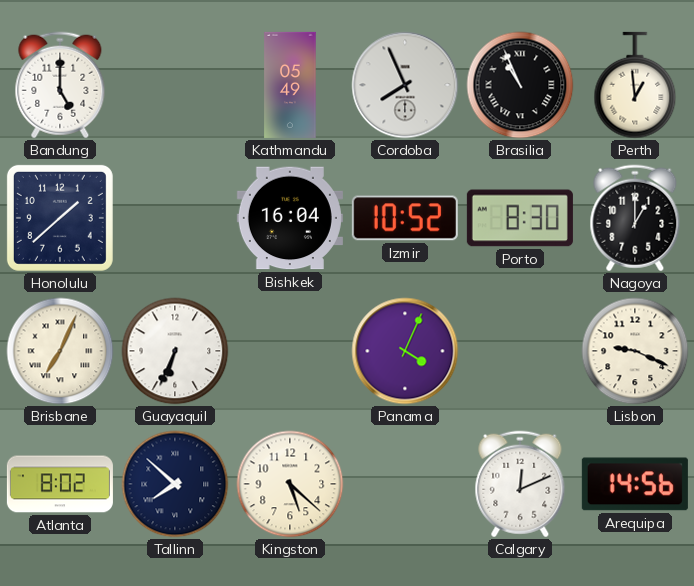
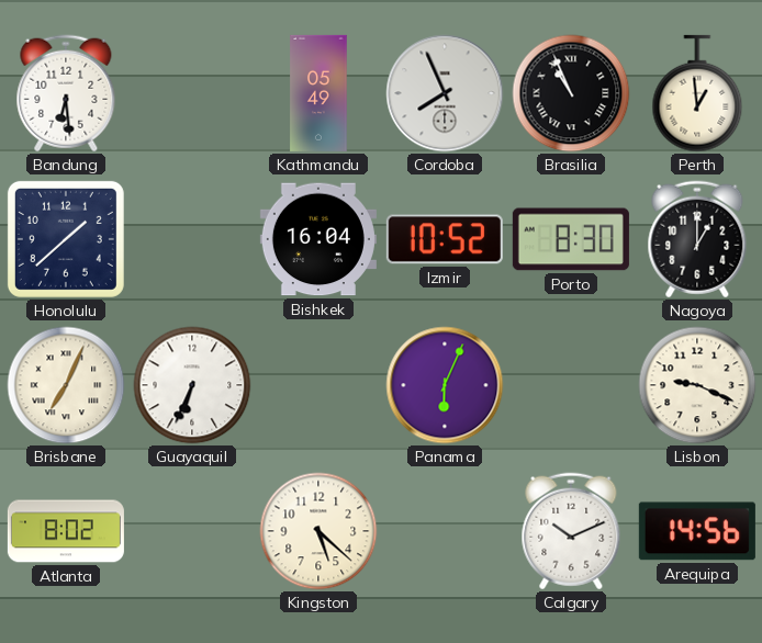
Bandung: 5:00 -> 6:29 (66, 93)
Panama: 4:04 -> 6:04 (445, 385)
Tallinn: 7:52 -> none (175, 484)
Calgary: 12:11 -> 10:11 (571, 531)
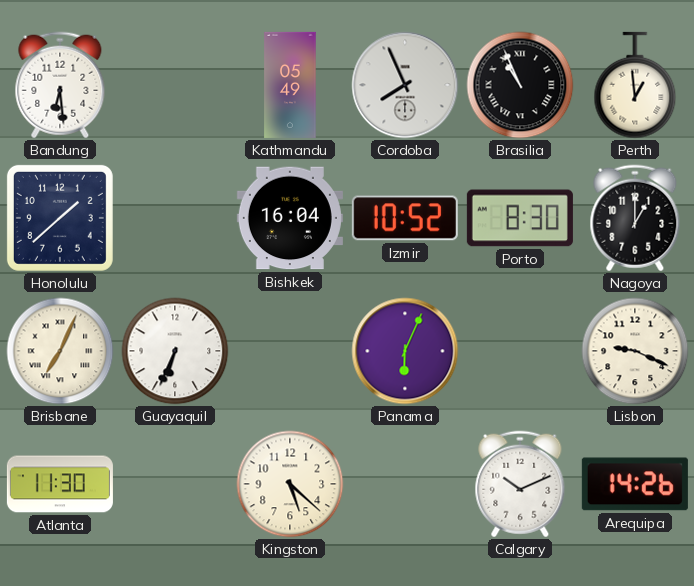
Atlanta: 8:02 -> 11:30 (60, 484)
Arequipa: 14:56 -> 14:26 (635, 484)
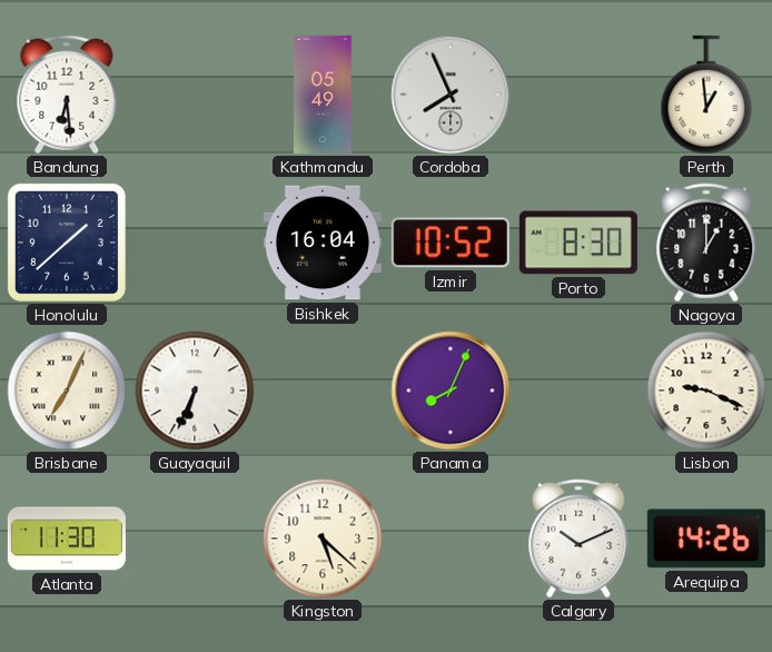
Brasilia: 10:56 -> none (520, 85)
Panama: 6:04 -> 8:04 (451, 391)
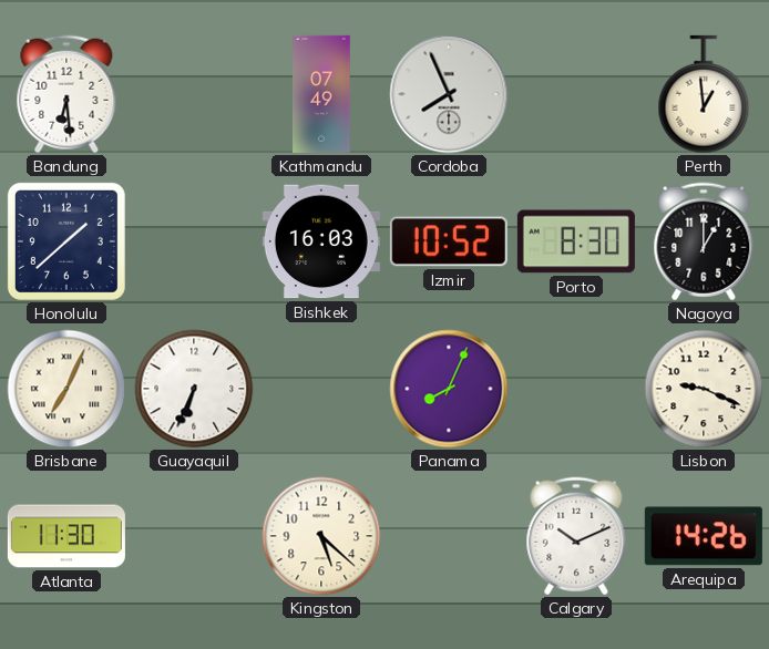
Kathmandu: 05:49 -> 07:49 (321, 94)
Bishkek: 16:04 -> 16:03 (321, 241)
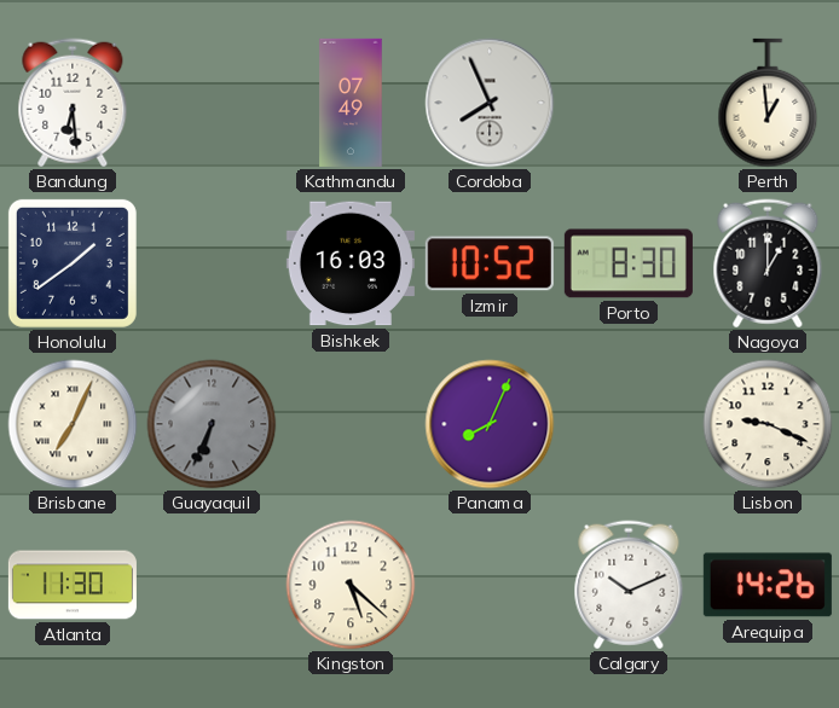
Honolulu: 1:38 -> 1:39 (73, 263)
Guayaquil dial: white -> grey (212, 424)
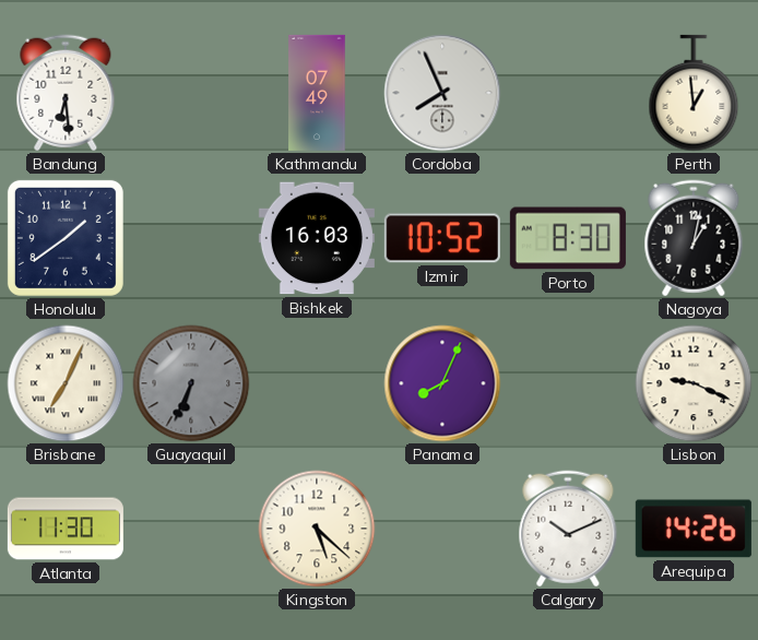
Nagoya: 1:00 -> 1:02 (694, 238)
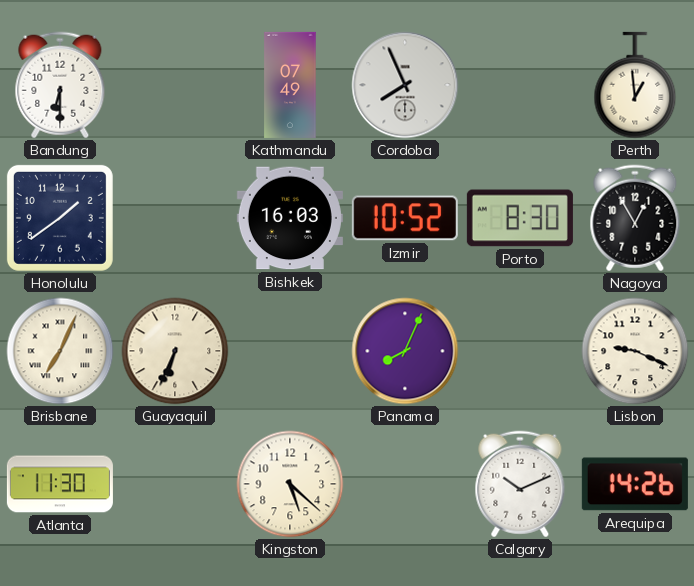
Bandung: 6:29 -> 6:30 (60, 85)
Nagoya: 1:02 -> 12:55 (635, 218)
Guayaquil dial: grey -> cream (175, 351)
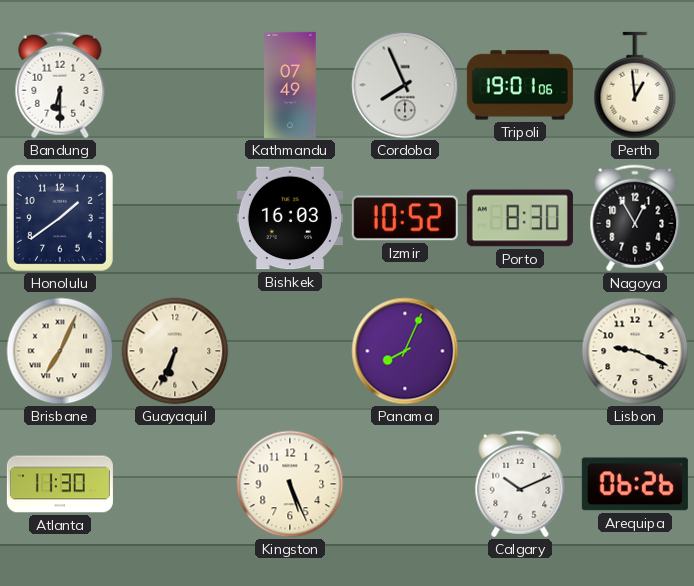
Tripoli: none -> 19:01 (520, 85)
Kingston: 5:22 -> 5:26 (290, 484)
Arequipa: 14:26 -> 06:26 (635, 484)
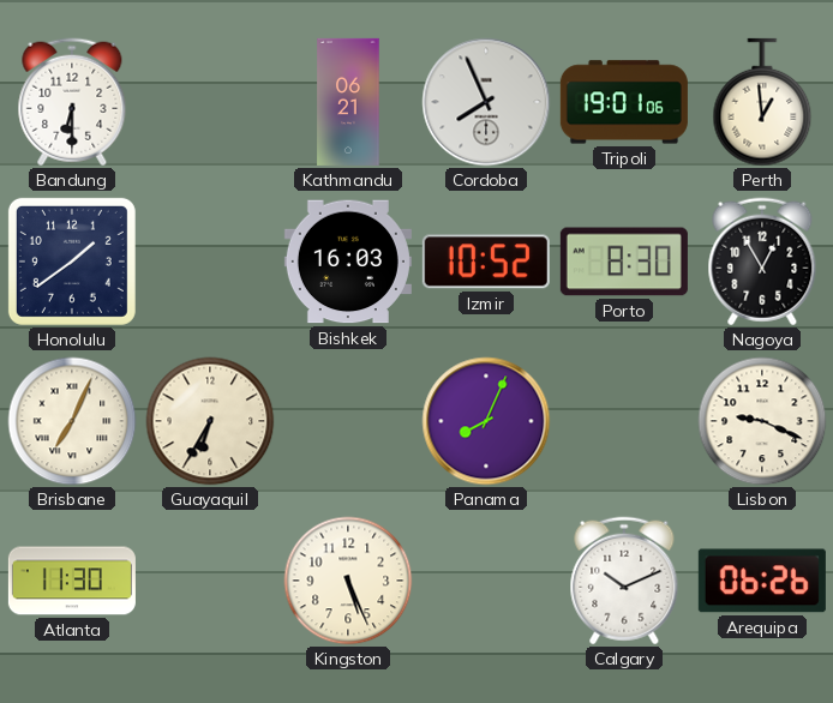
Kathmandu: 07:49 -> 06:21 (348, 102)
Guayaquil: 6:34 -> 6:35 (210, 421)
